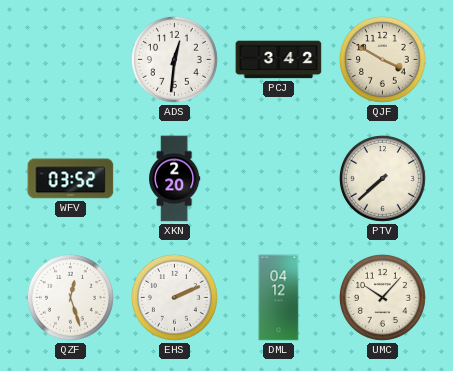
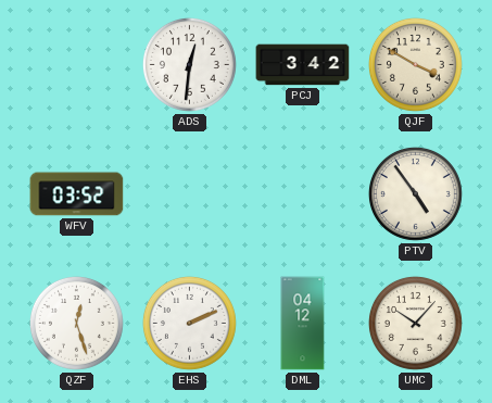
XKN: 2:20 -> none (175, 179)
PTV: 7:38 -> 4:54 (415, 193)
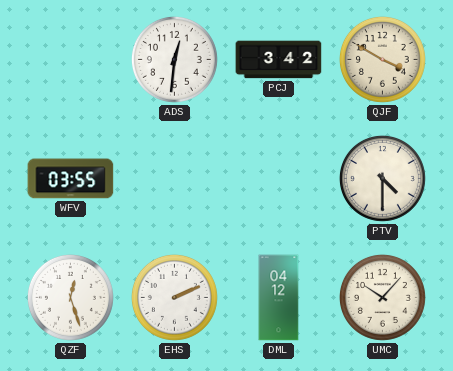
WFV: 03:52 -> 03:55 (71, 179)
PTV: 4:54 -> 4:30 (382, 178)
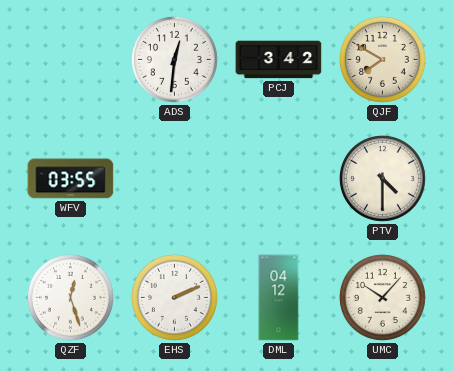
QJF: 3:50 -> 7:50 (382, 59)
